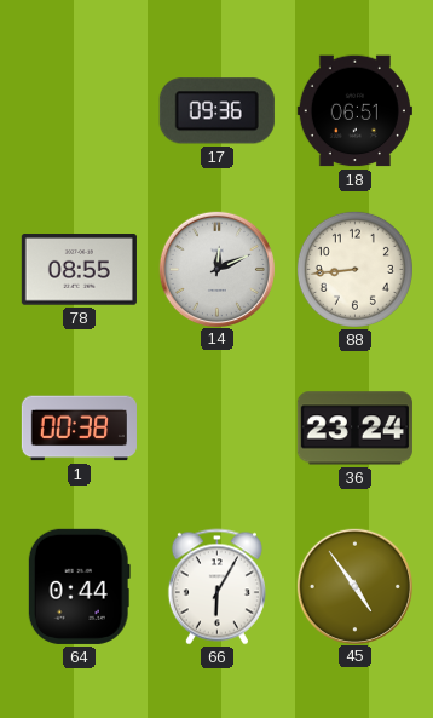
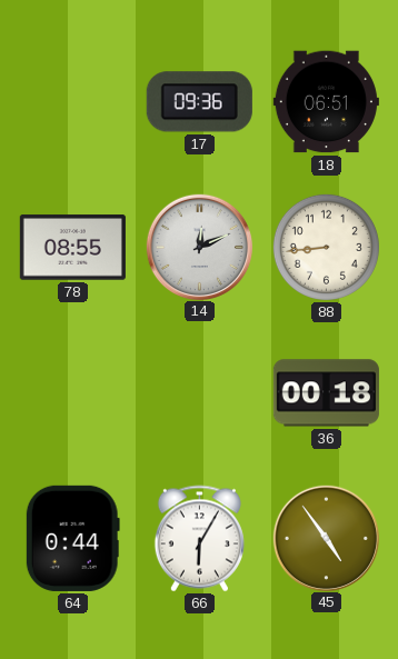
1: 00:38 -> none (79, 429)
36: 23:24 -> 00:18 (326, 393)
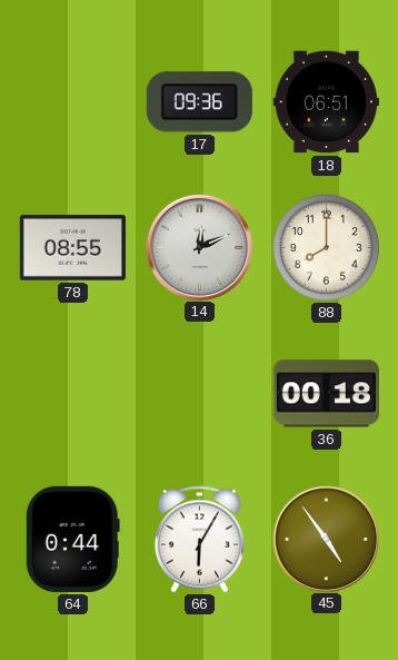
88: 8:44 -> 8:00 (326, 247)
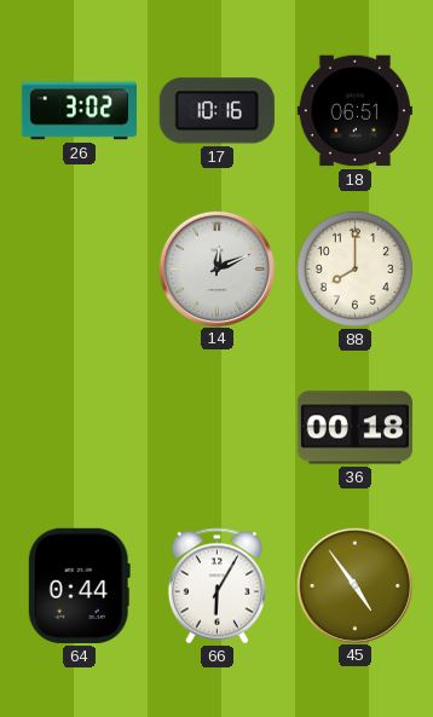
26: none -> 3:02 (79, 111)
17: 09:36 -> 10:16 (217, 111)
78: 08:55 -> none (72, 248)
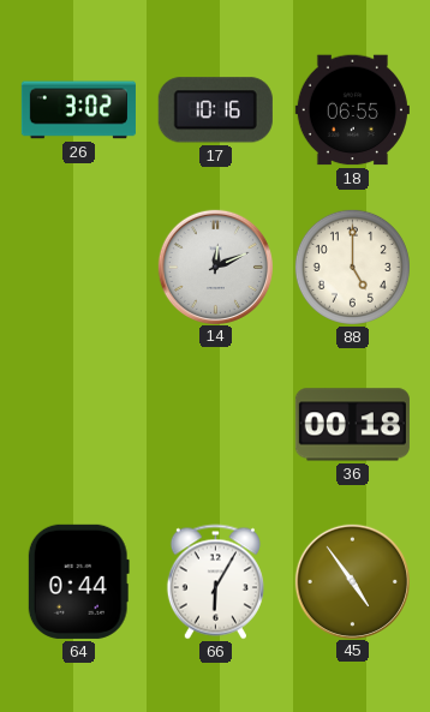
18: 06:51 -> 06:55 (352, 110)
88: 8:00 -> 5:00 (352, 267)
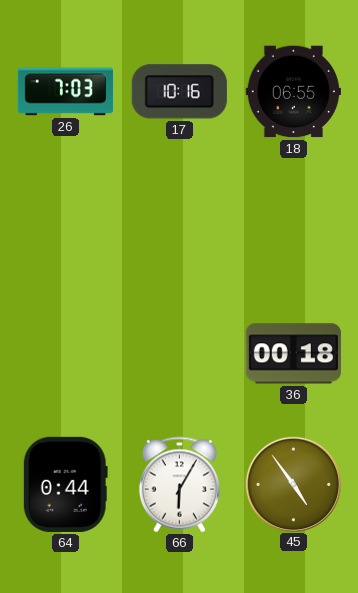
26: 3:02 -> 7:03 (65, 92)
14: 12:11 -> none (215, 267)
88: 5:00 -> none (352, 267)
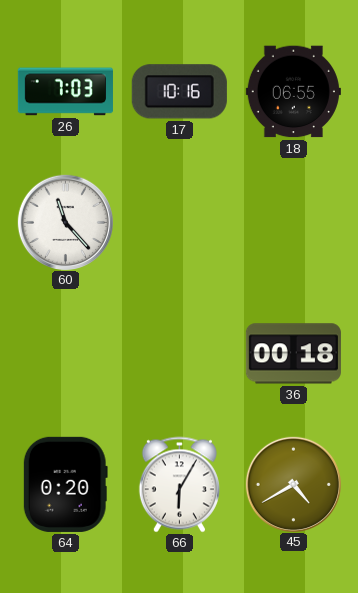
60: none -> 11:23 (65, 222)
64: 0:44 -> 0:20 (65, 484)
45: 4:54 -> 4:40 (293, 484)
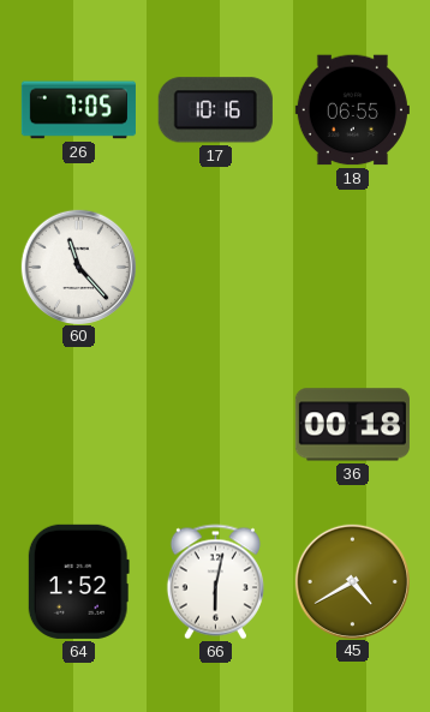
26: 7:03 -> 7:05 (78, 110)
64: 0:20 -> 1:52 (78, 581)
66: 6:05 -> 6:02 (215, 582)
